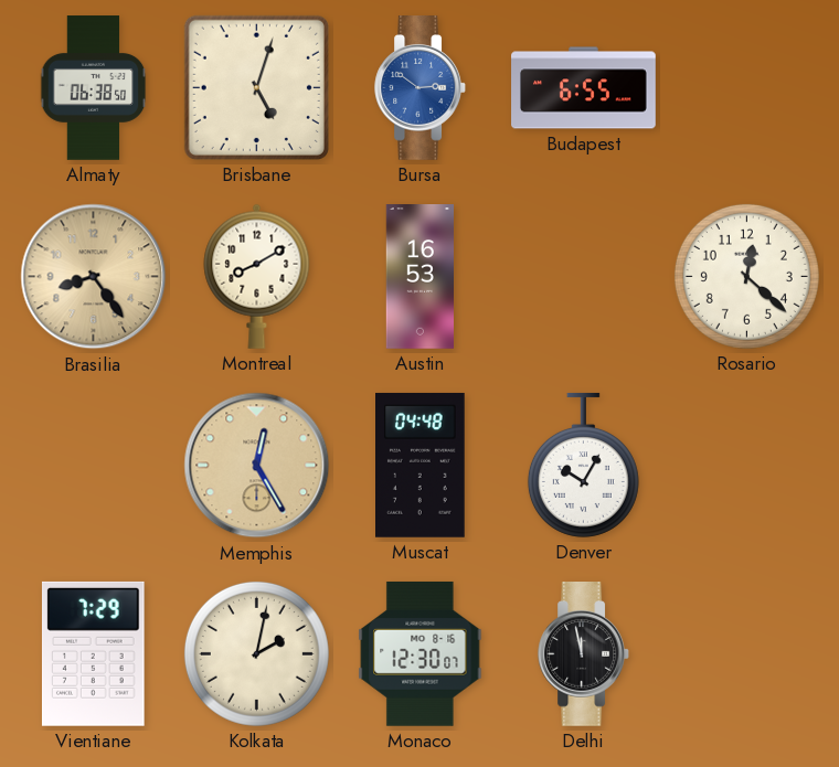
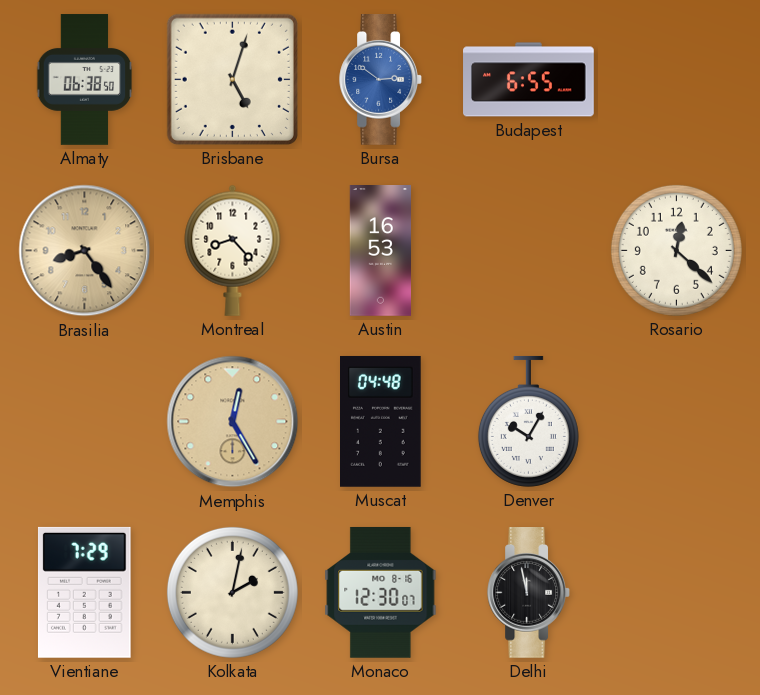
Montreal: 8:10 -> 8:23 (233, 250)
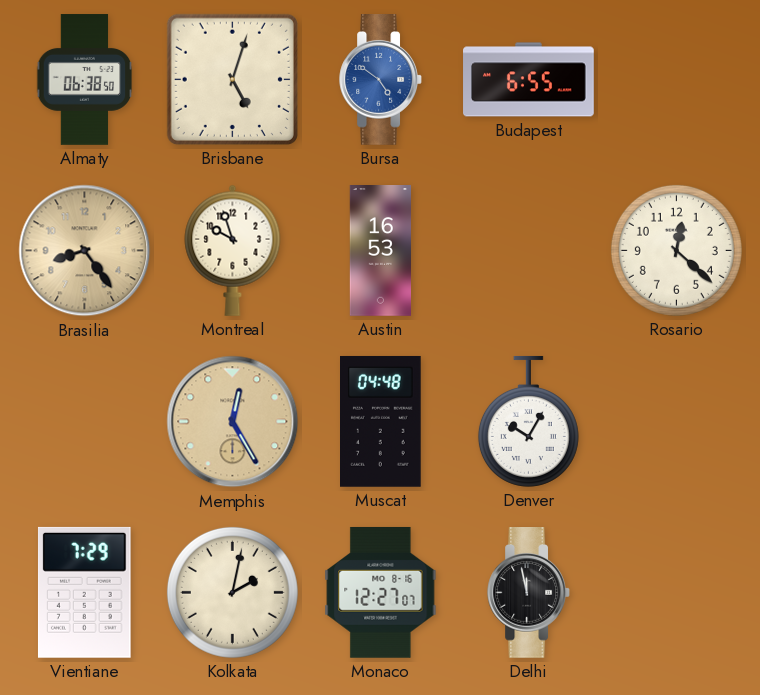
Bursa: 2:51 -> 4:51 (380, 80)
Montreal: 8:23 -> 9:57 (233, 250)
Monaco: 12:30 -> 12:27 (381, 592)
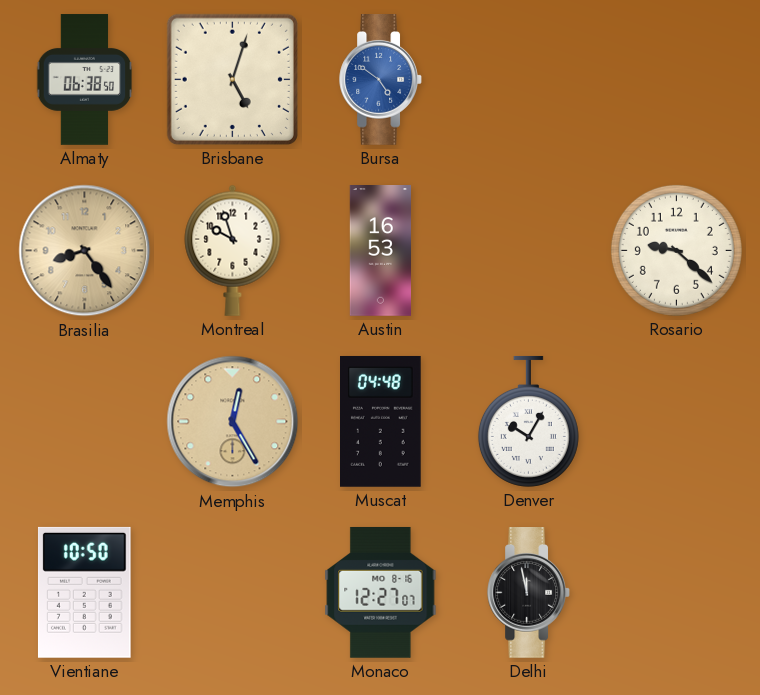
Budapest: 6:55 -> none (529, 80)
Rosario: 12:22 -> 9:22 (676, 250)
Vientiane: 7:29 -> 10:50 (84, 592)
Kolkata: 2:02 -> none (232, 592)
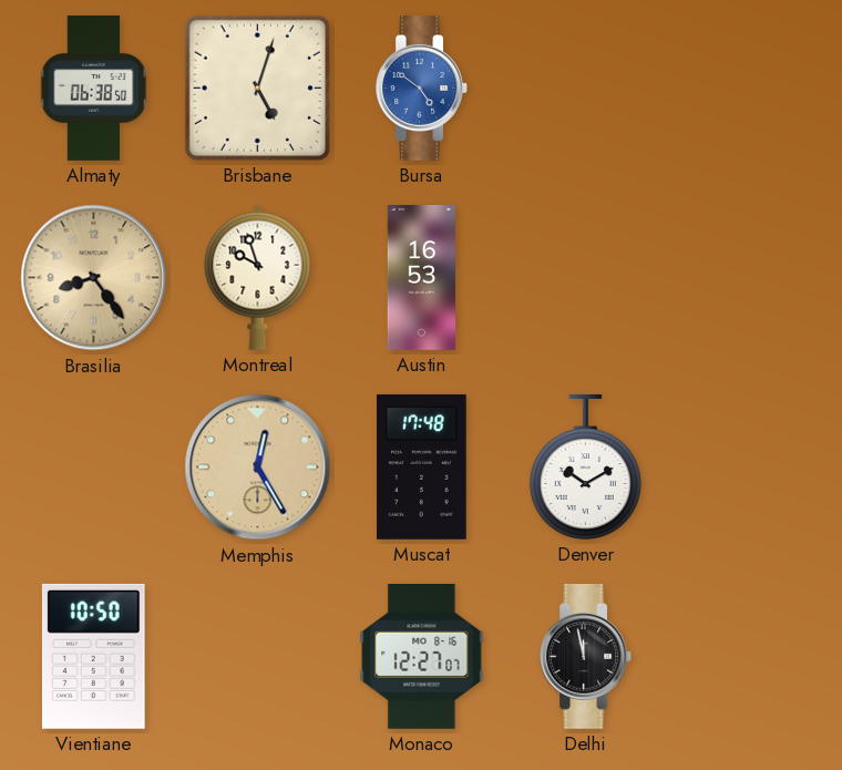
Rosario: 9:22 -> none (676, 250)
Muscat: 04:48 -> 17:48 (422, 466)
Denver: 10:05 -> 10:10 (585, 466)
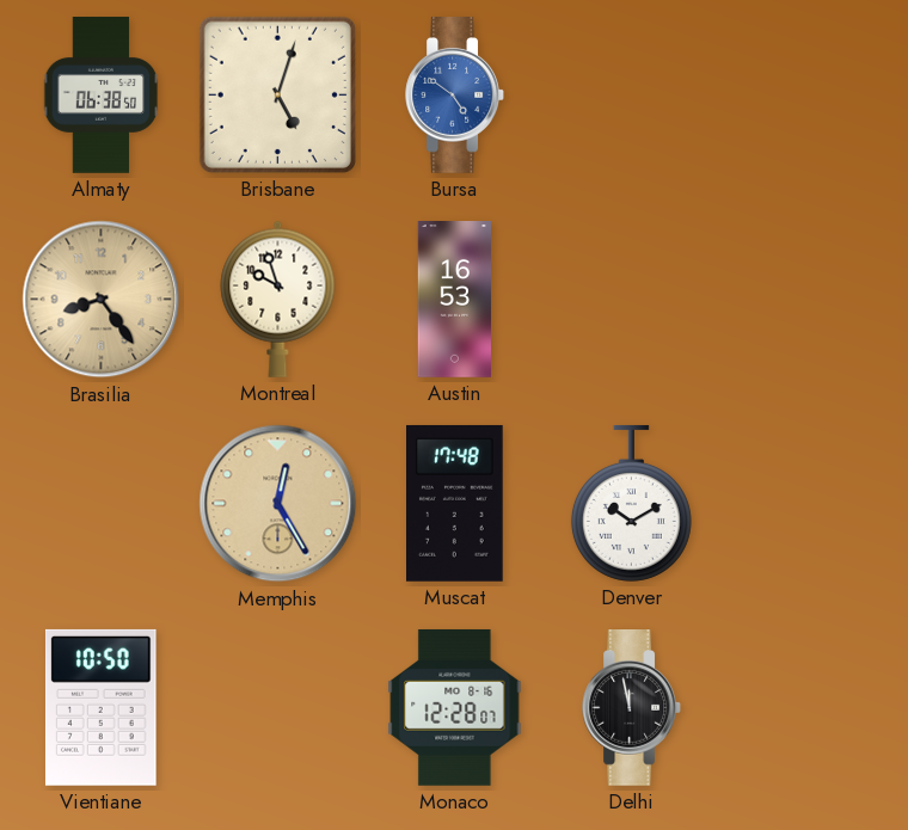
Monaco: 12:27 -> 12:28 (455, 707)
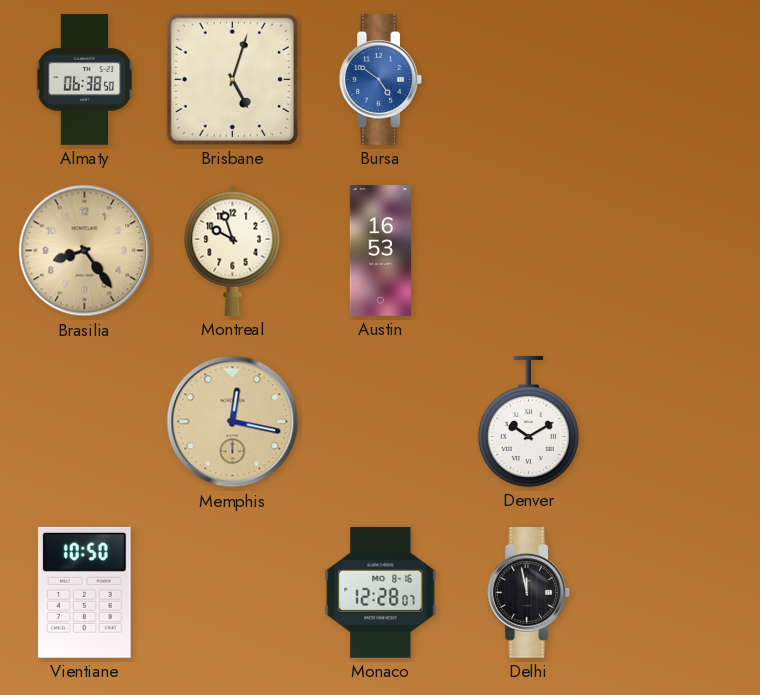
Memphis: 12:25 -> 12:17 (233, 422)
Muscat: 17:48 -> none (455, 503)
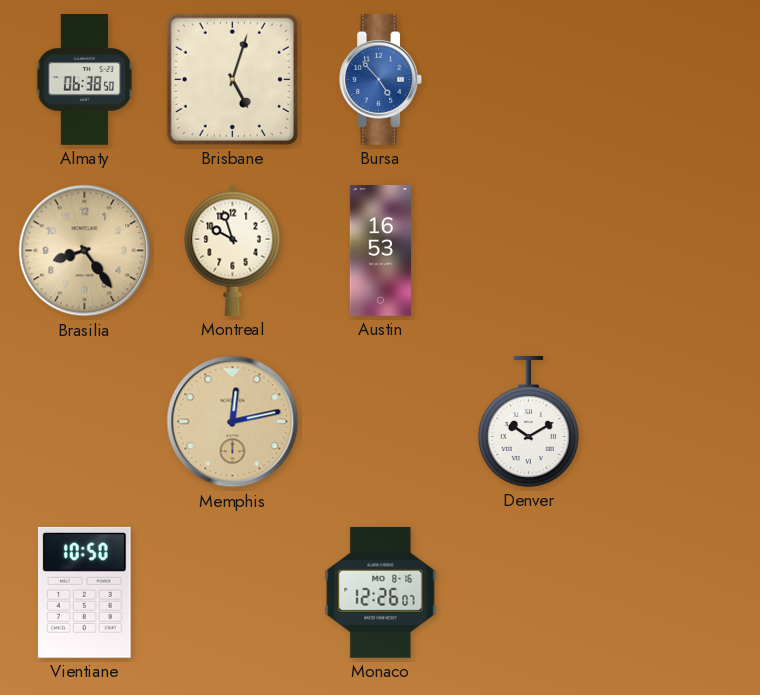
Bursa: 4:51 -> 4:53 (380, 80)
Memphis: 12:17 -> 12:13 (233, 422)
Monaco: 12:28 -> 12:26 (381, 592)
Delhi: 11:58 -> none (528, 593)
